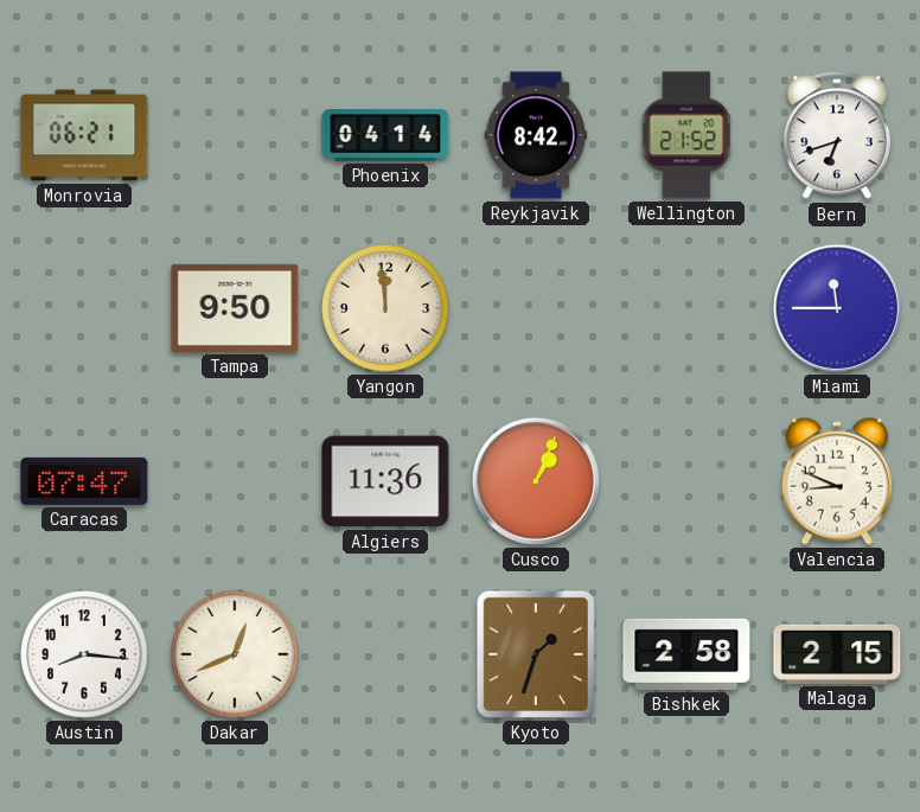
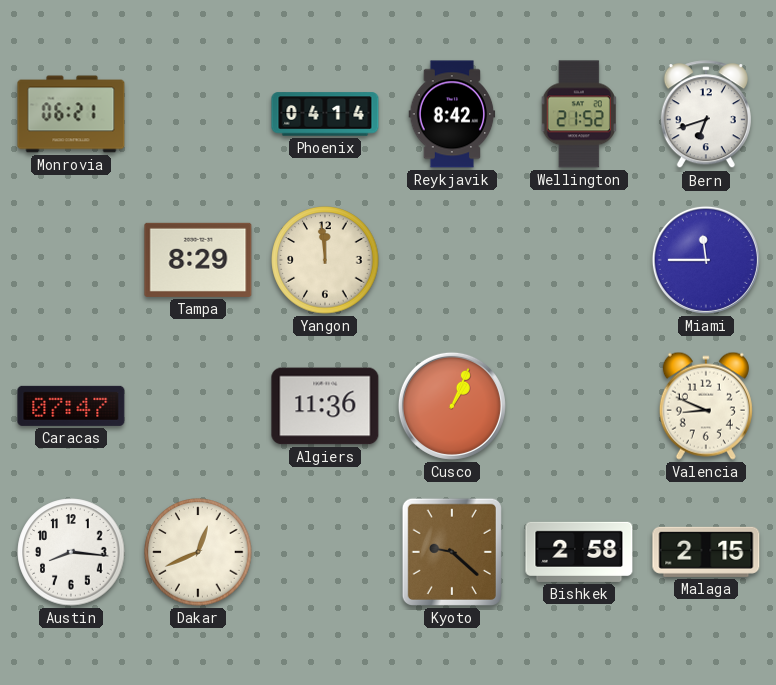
Tampa: 9:50 -> 8:29 (198, 260)
Kyoto: 1:33 -> 9:22 (452, 552)
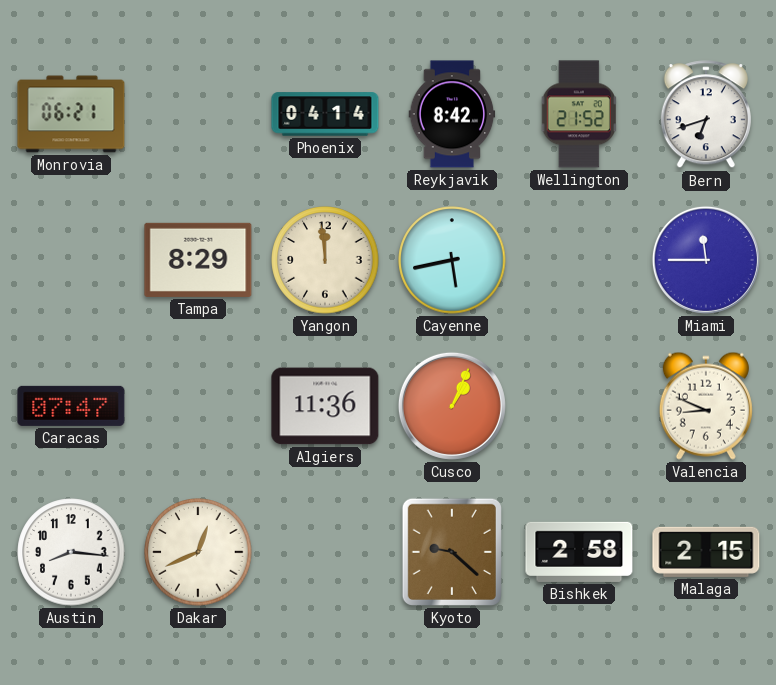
Cayenne: none -> 5:43 (452, 260)
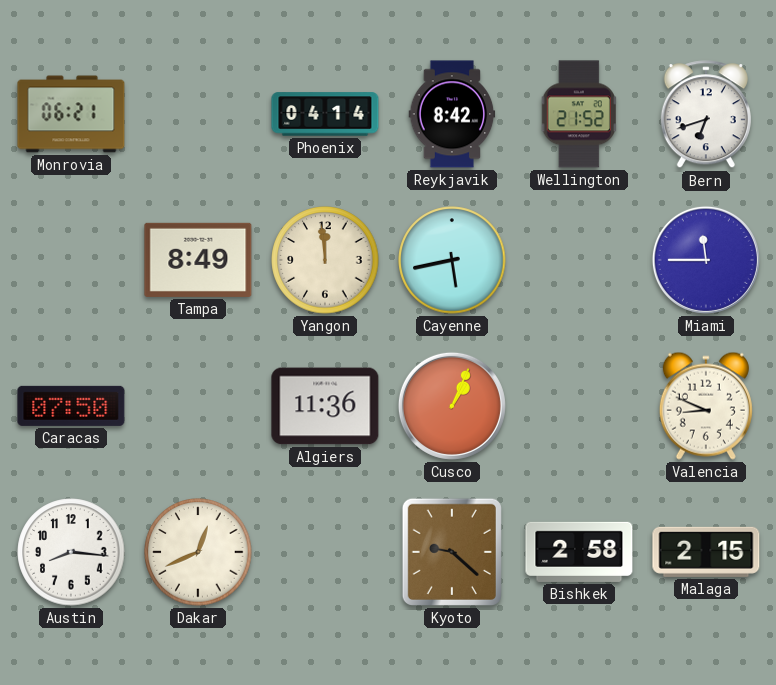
Tampa: 8:29 -> 8:49 (198, 260)
Caracas: 07:47 -> 07:50 (71, 406)
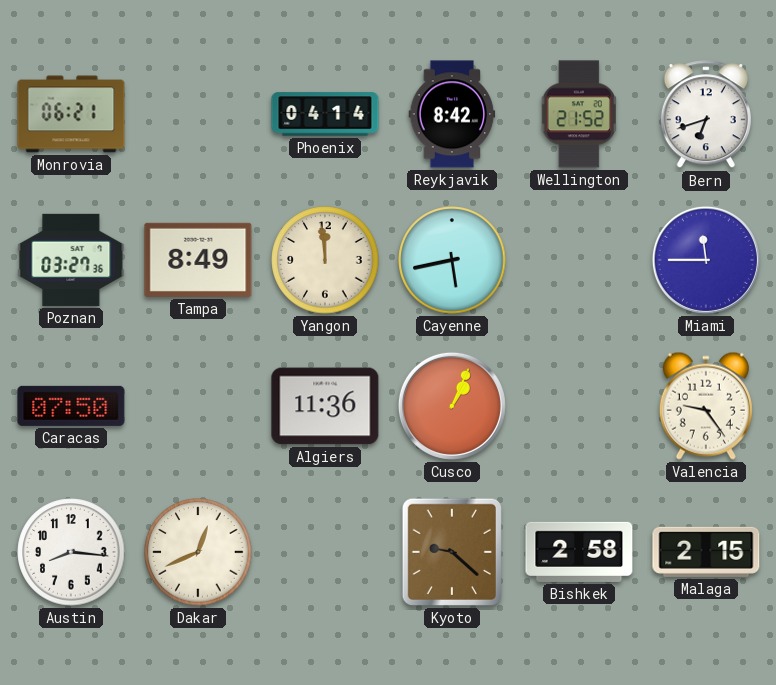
Poznan: none -> 03:27 (71, 260)
Valencia: 8:49 -> 9:24 (706, 406)
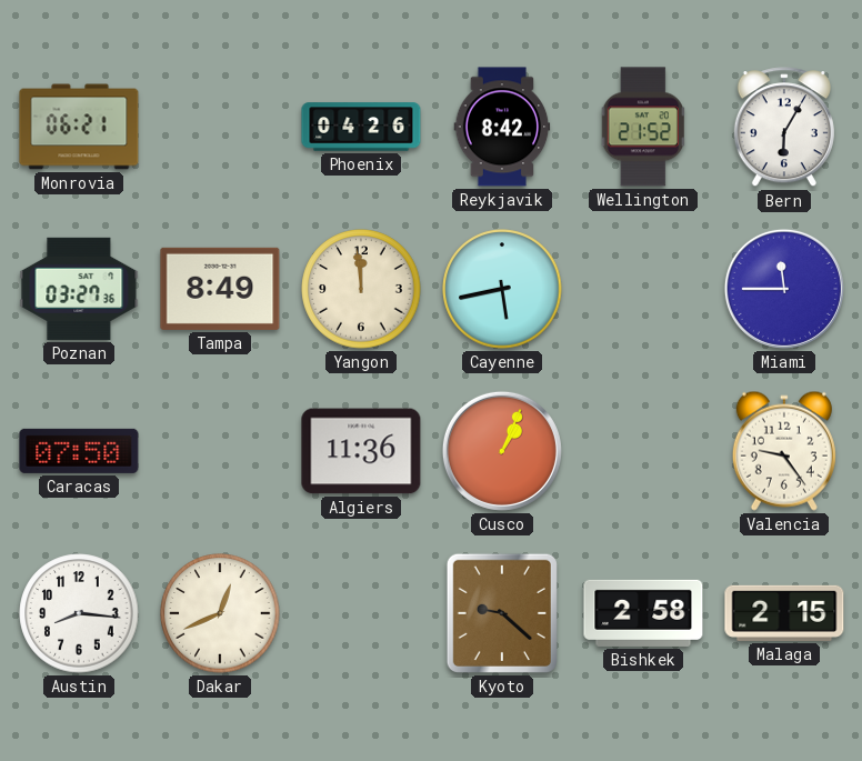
Phoenix: 04:14 -> 04:26 (361, 127)
Bern: 6:42 -> 6:05 (784, 128)
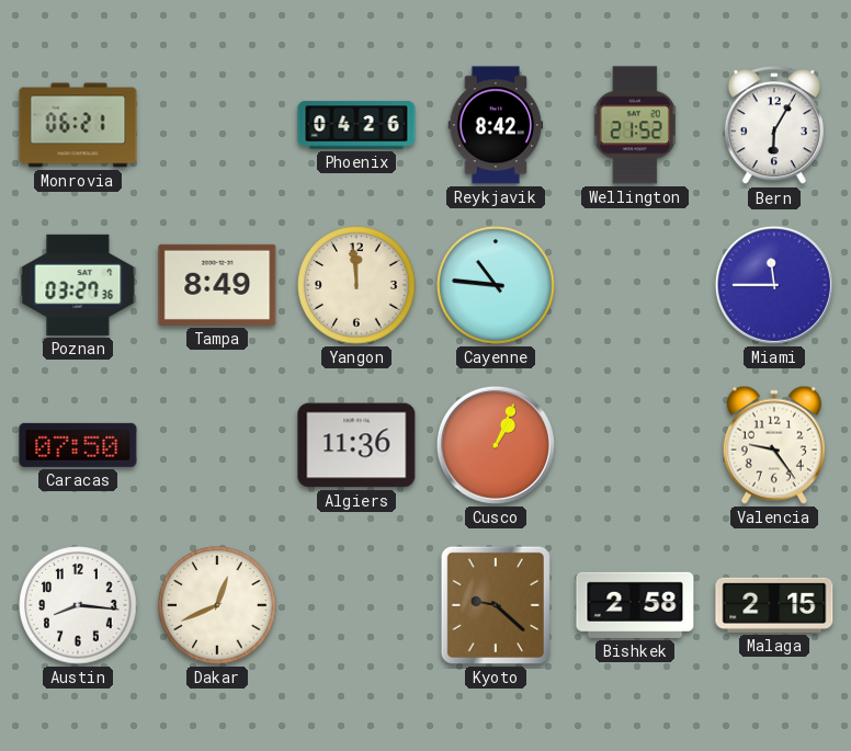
Cayenne: 5:43 -> 10:46 (496, 285)
